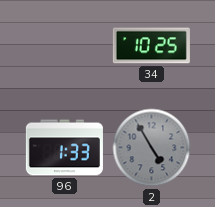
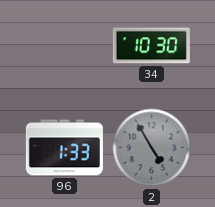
34: 10:25 -> 10:30 (151, 46)
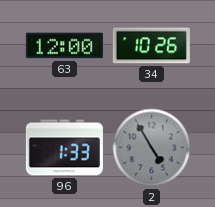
63: none -> 12:00 (64, 46)
34: 10:30 -> 10:26 (151, 46)
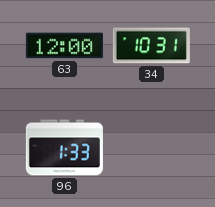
34: 10:26 -> 10:31 (151, 46)
2: 4:55 -> none (152, 148)
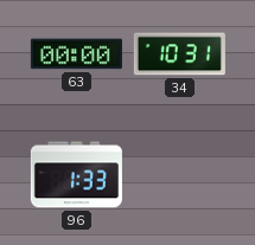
63: 12:00 -> 00:00 (76, 54)
